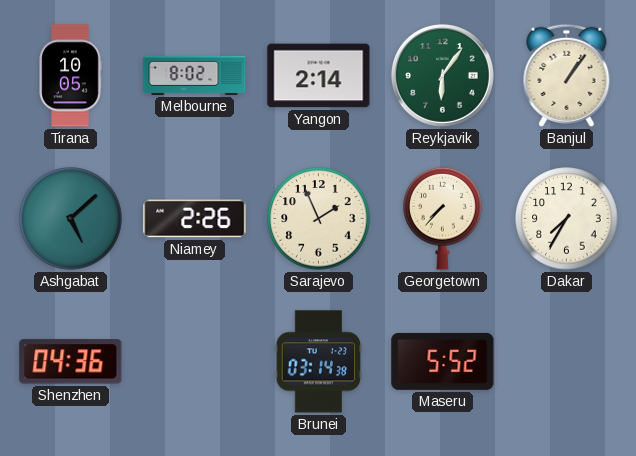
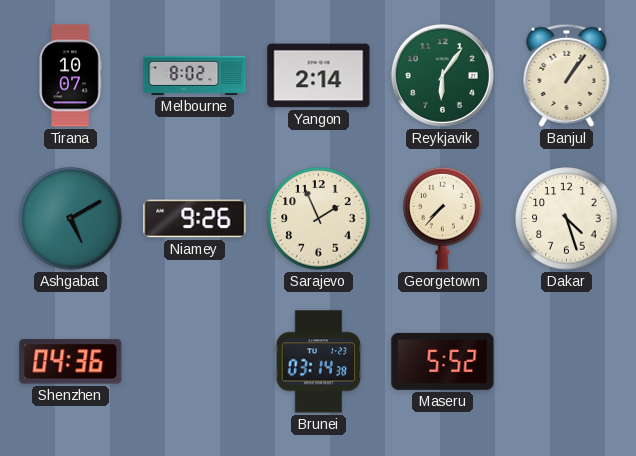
Tirana: 10:05 -> 10:07 (70, 76)
Ashgabat: 5:08 -> 5:10 (71, 219)
Niamey: 2:26 -> 9:26 (195, 219)
Dakar: 7:35 -> 4:27 (567, 219)
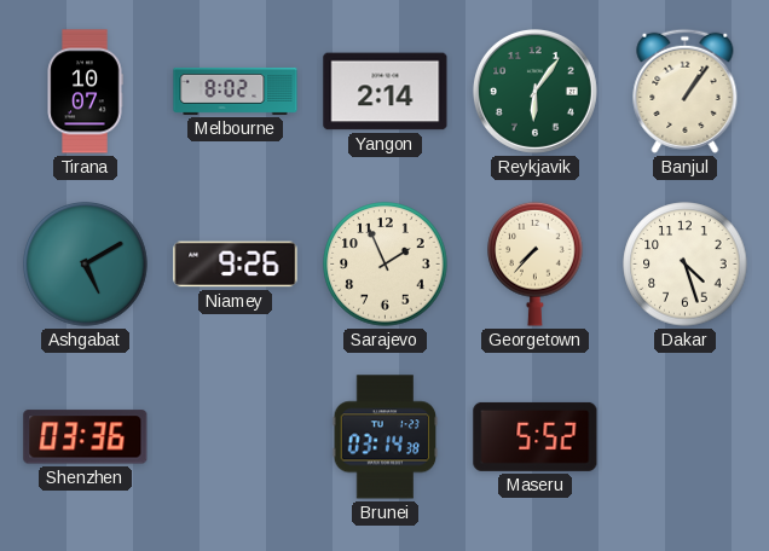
Shenzhen: 04:36 -> 03:36 (86, 437)
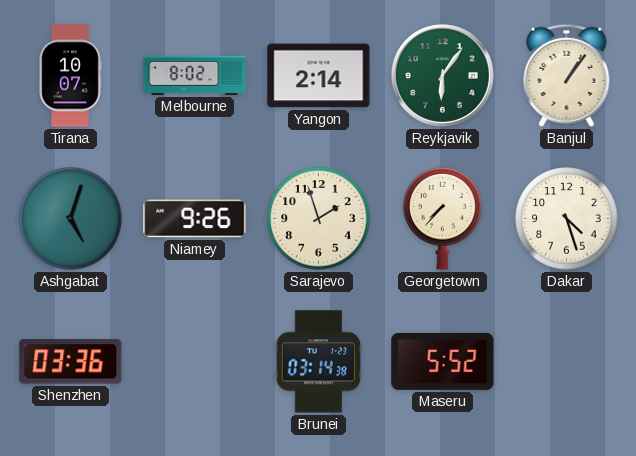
Ashgabat: 5:10 -> 5:03 (71, 219)
Sarajevo: 1:56 -> 1:57 (319, 219)
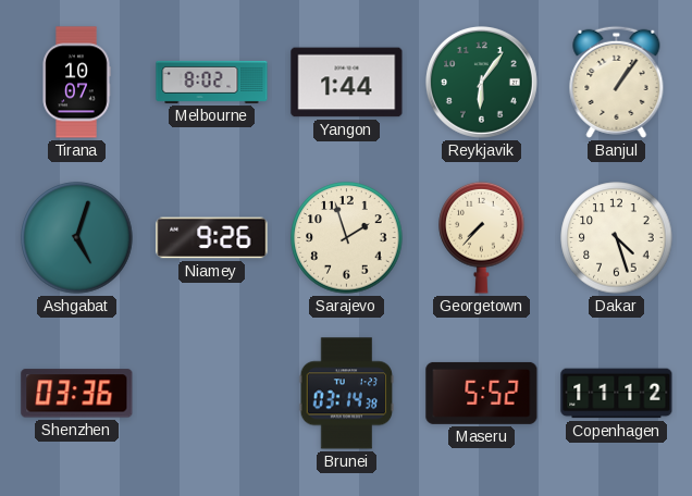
Yangon: 2:14 -> 1:44 (347, 83)
Copenhagen: none -> 11:12 (617, 394)
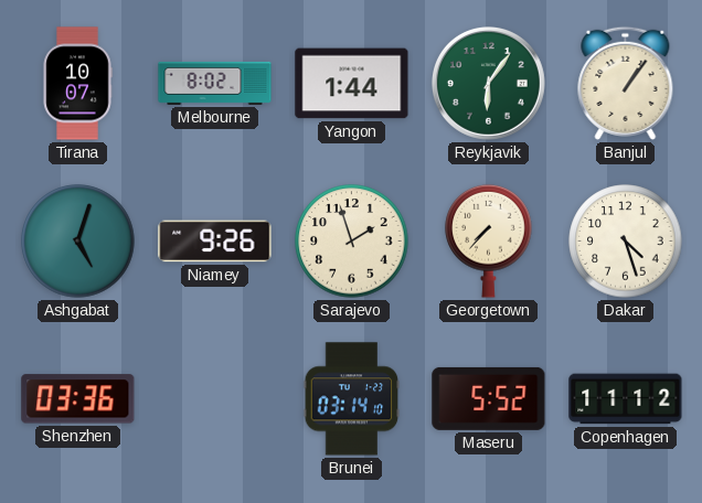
Brunei: 03:14:38 -> 03:14:10 (352, 399)
